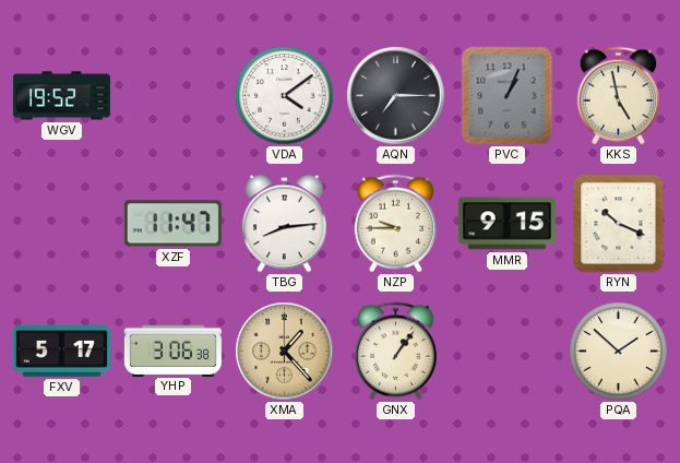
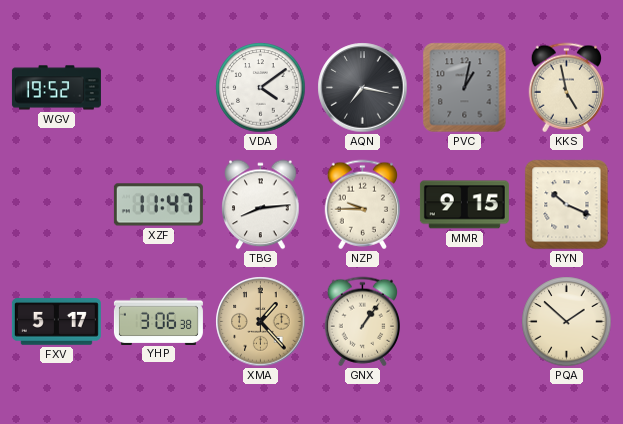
AQN: 7:15 -> 7:17 (363, 88)
PVC: 1:04 -> 1:02 (465, 88)
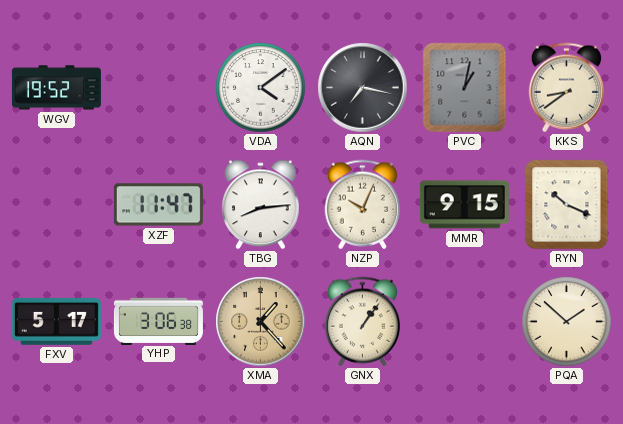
KKS: 4:58 -> 8:39 (566, 88)
NZP: 9:45 -> 10:04 (362, 205)
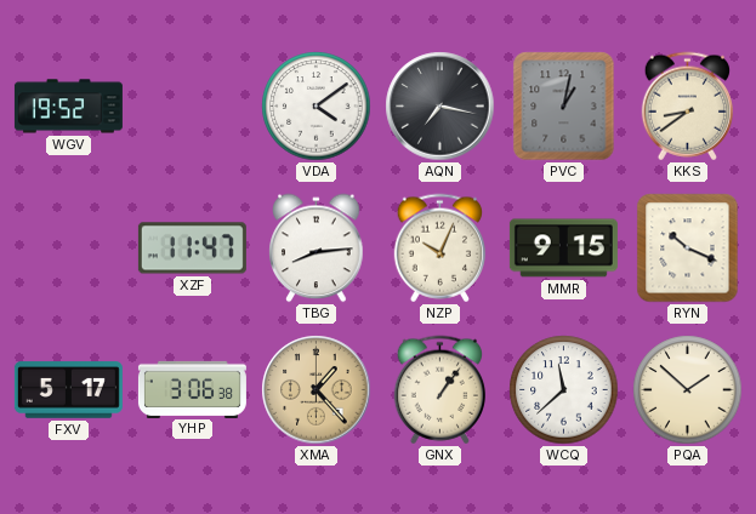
WCQ: none -> 11:38 (564, 390)
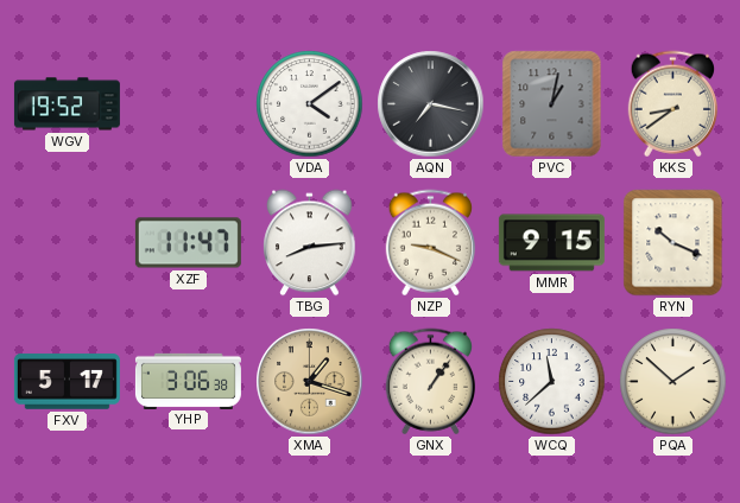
NZP: 10:04 -> 9:19 (430, 243)
XMA: 1:23 -> 1:18 (310, 382)
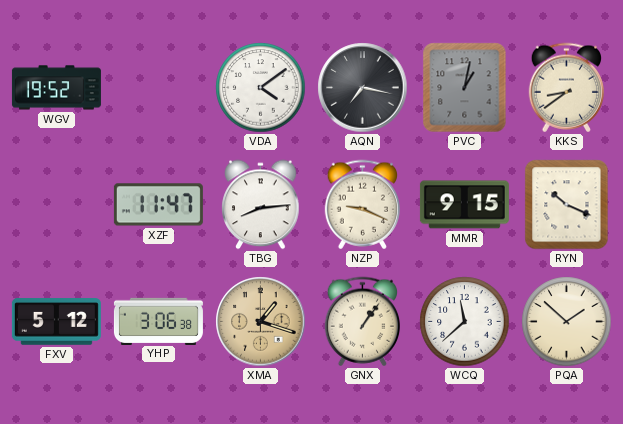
FXV: 5:17 -> 5:12 (56, 322)
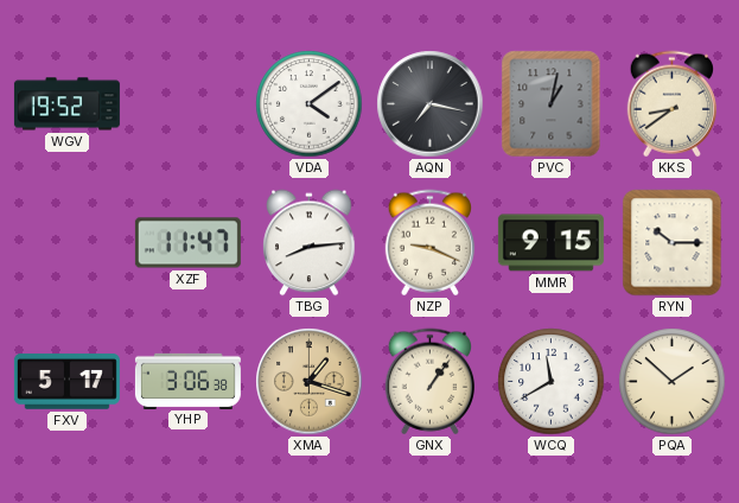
RYN: 10:19 -> 10:15 (673, 243)
FXV: 5:12 -> 5:17 (66, 382)
WCQ: 11:38 -> 11:40 (552, 382)
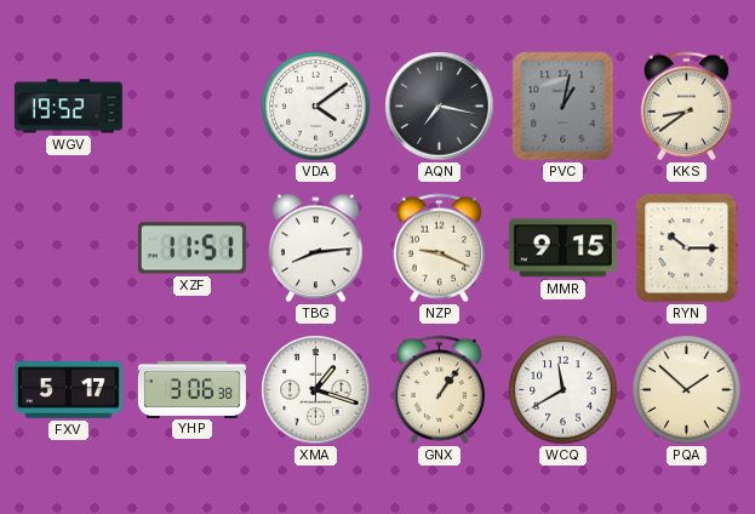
XZF: 11:47 -> 11:51 (191, 249)
XMA dial: champagne -> white (316, 390)
